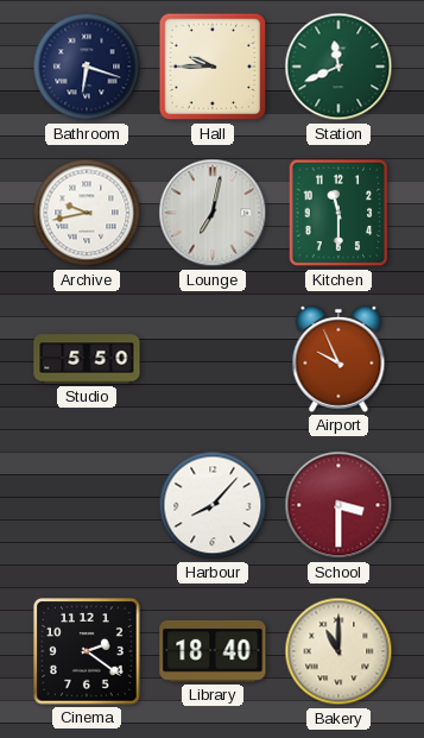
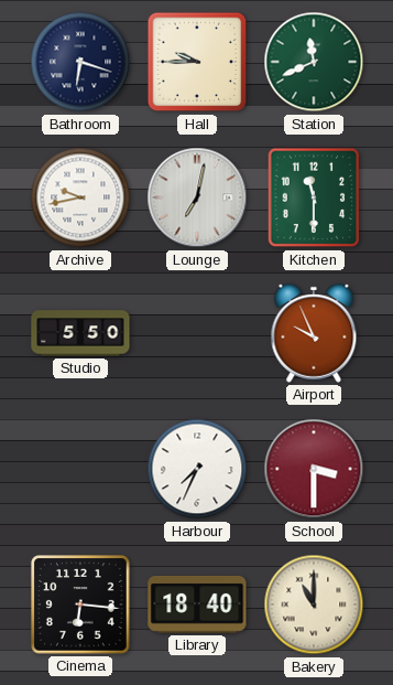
Harbour: 8:07 -> 7:34 (197, 469)
Cinema: 2:21 -> 6:16 (81, 606)
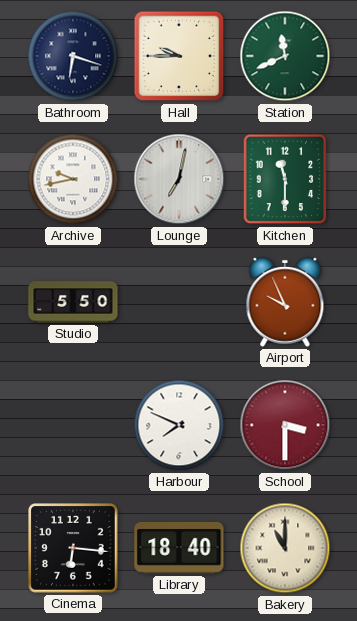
Harbour: 7:34 -> 7:49 (179, 425)
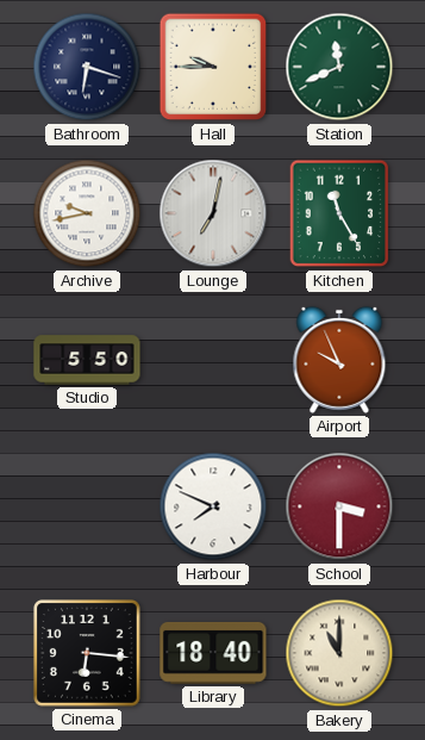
Kitchen: 11:30 -> 11:25 (339, 213)
